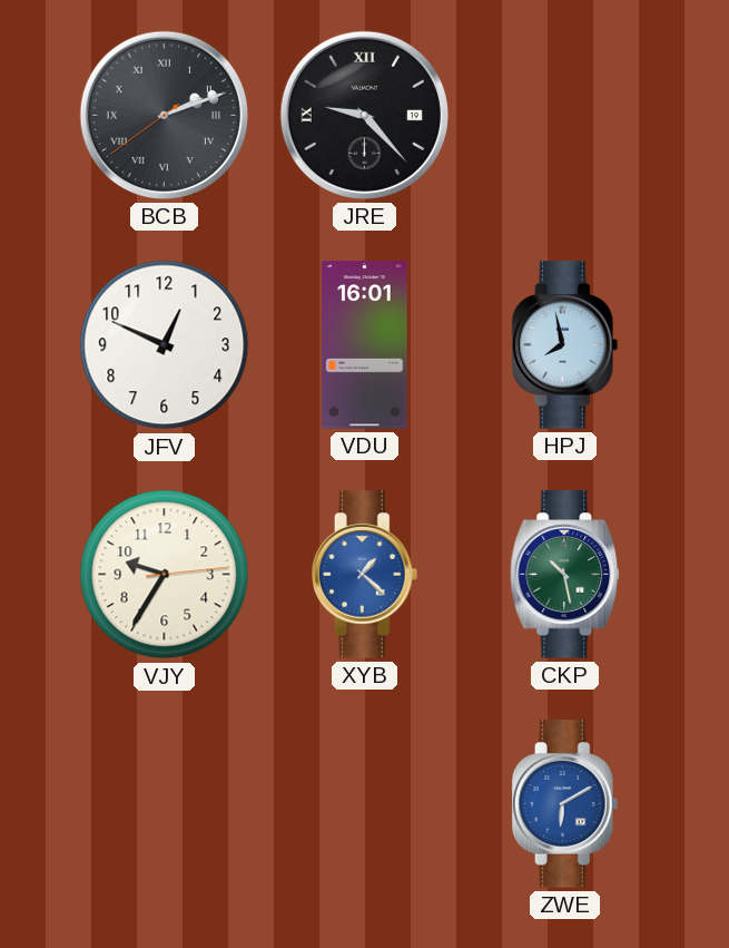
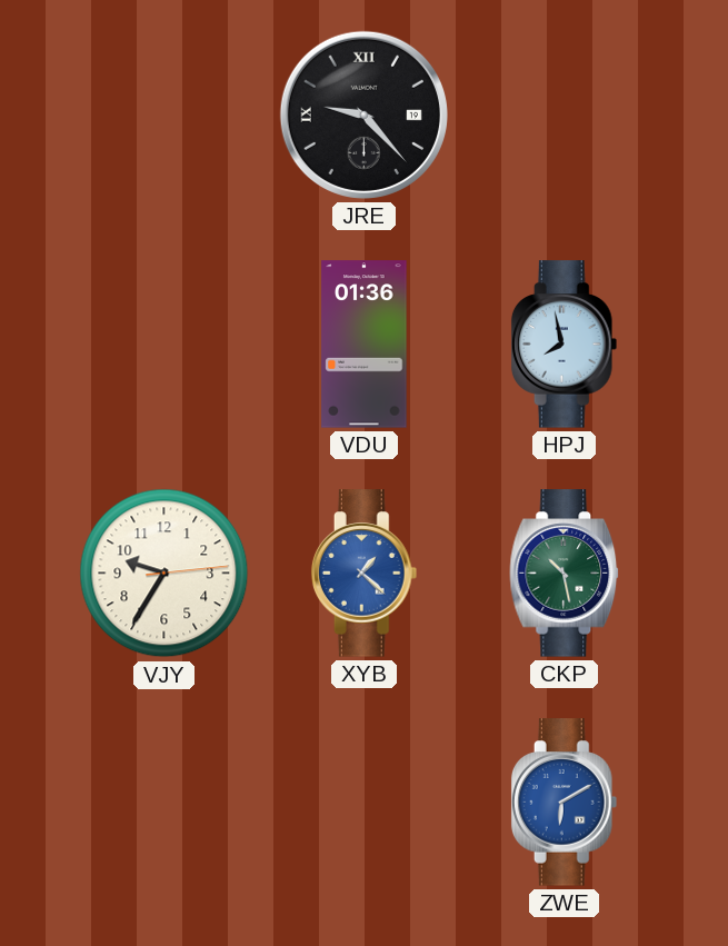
BCB: 2:11 -> none (164, 115)
JFV: 12:49 -> none (165, 345)
VDU: 16:01 -> 01:36 (365, 345)
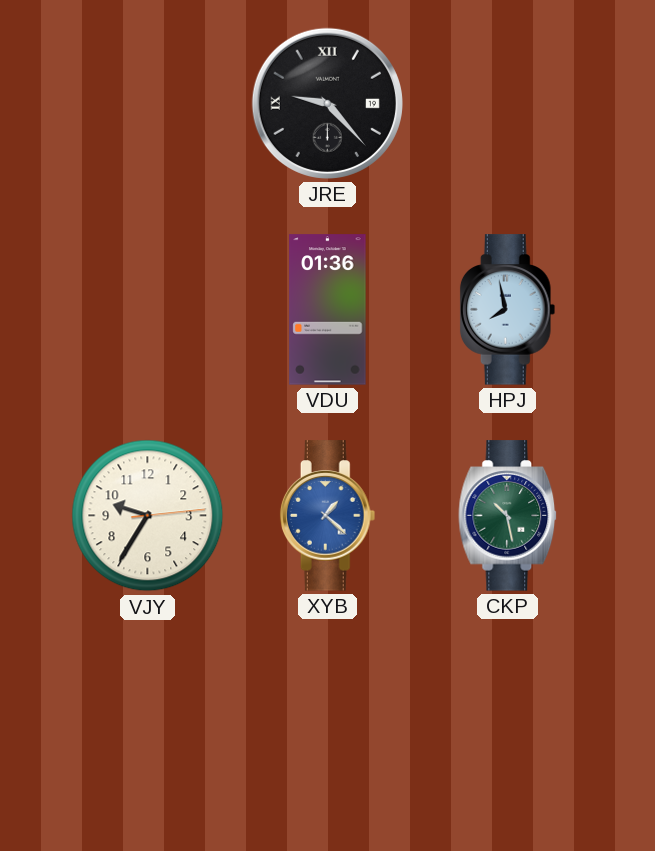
ZWE: 6:10 -> none (565, 803)
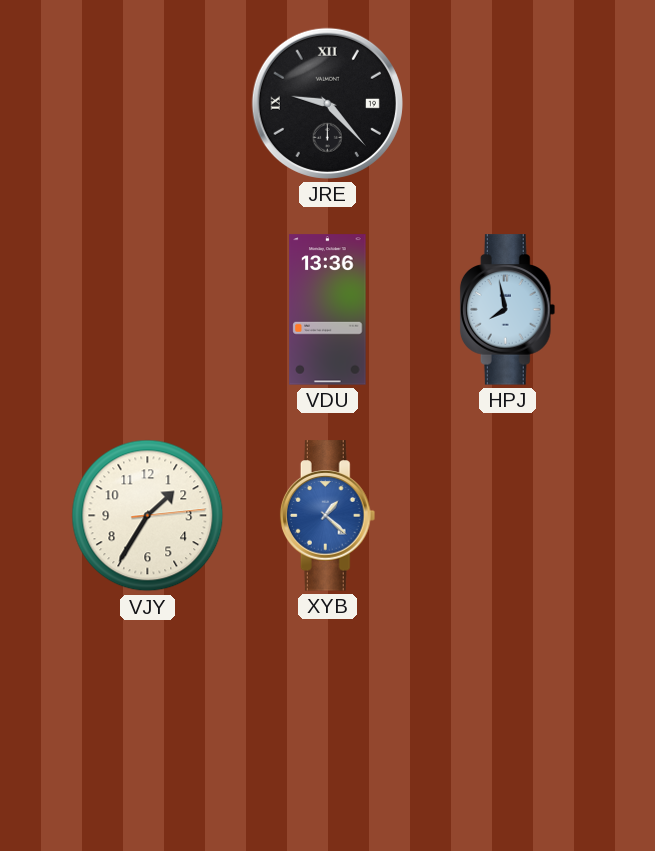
VDU: 01:36 -> 13:36 (328, 310)
VJY: 9:35 -> 1:35 (148, 516)
CKP: 10:28 -> none (508, 516)
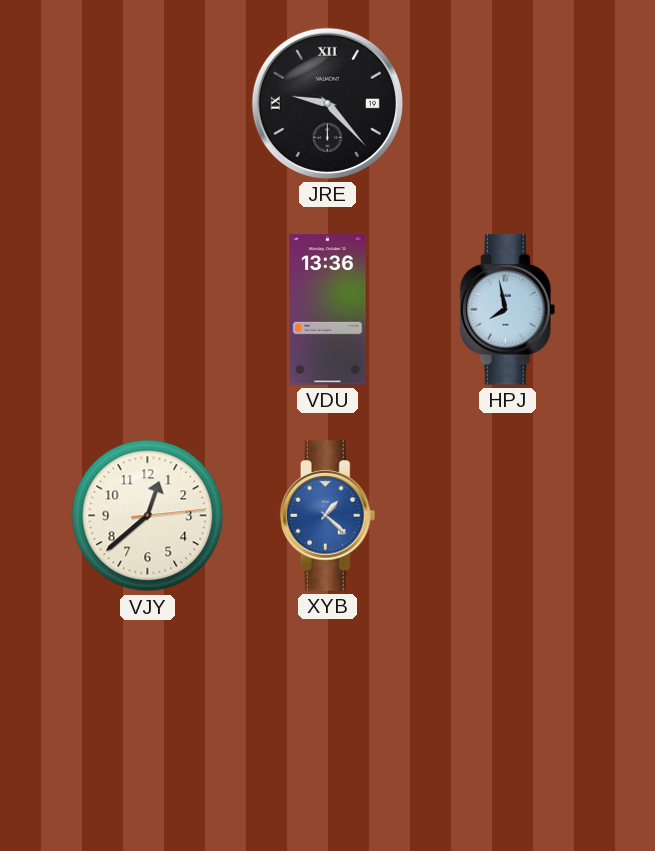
VJY: 1:35 -> 12:38 (148, 516)
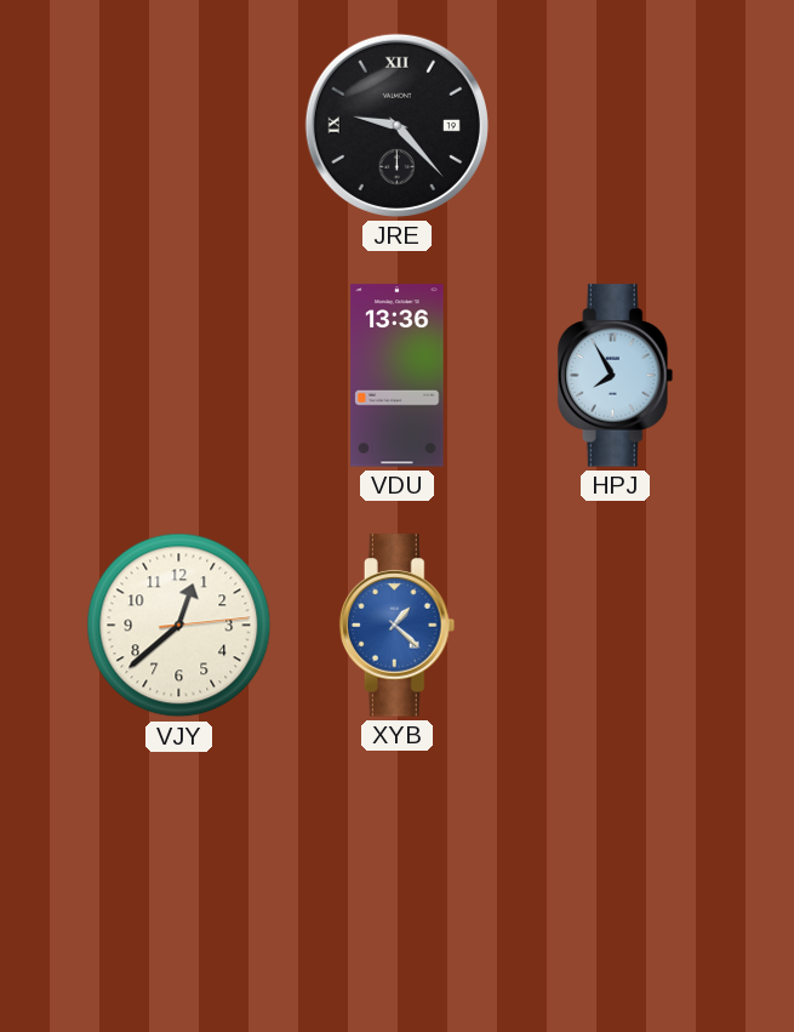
HPJ: 7:58 -> 7:55 (616, 376)
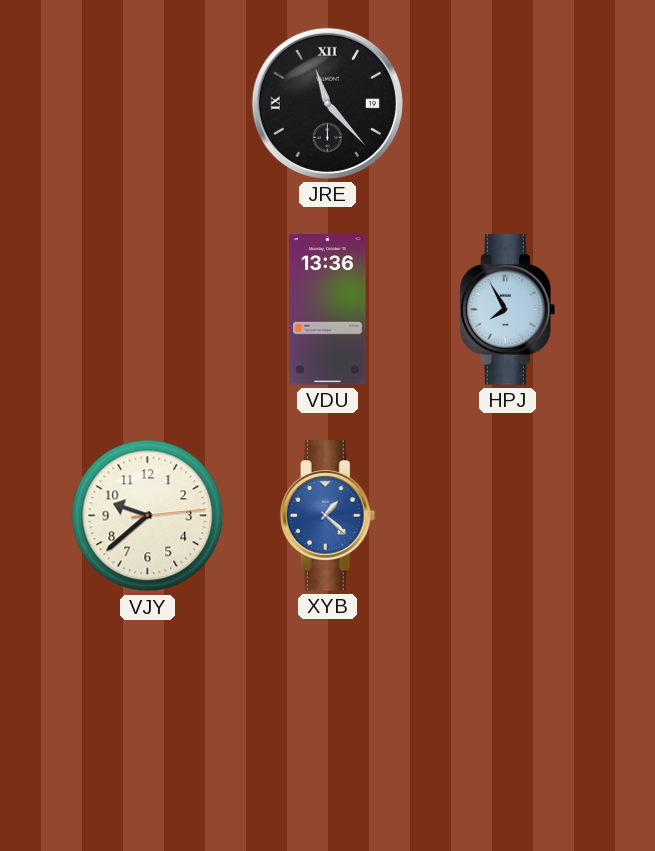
JRE: 9:23 -> 11:23 (327, 103)
VJY: 12:38 -> 9:38 (148, 516)
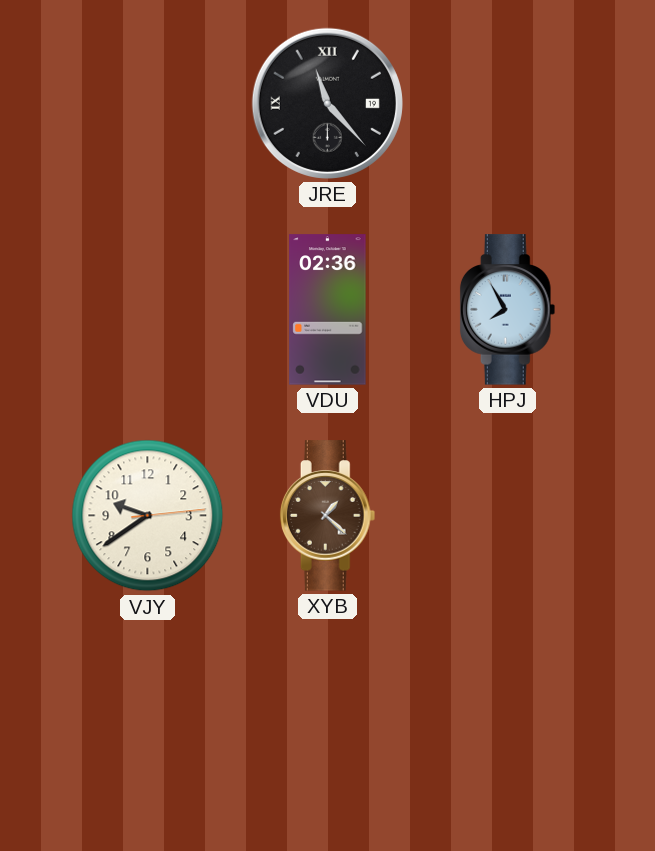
VDU: 13:36 -> 02:36 (328, 310)
VJY: 9:38 -> 9:39 (148, 516)
XYB dial: blue -> brown (328, 516)
